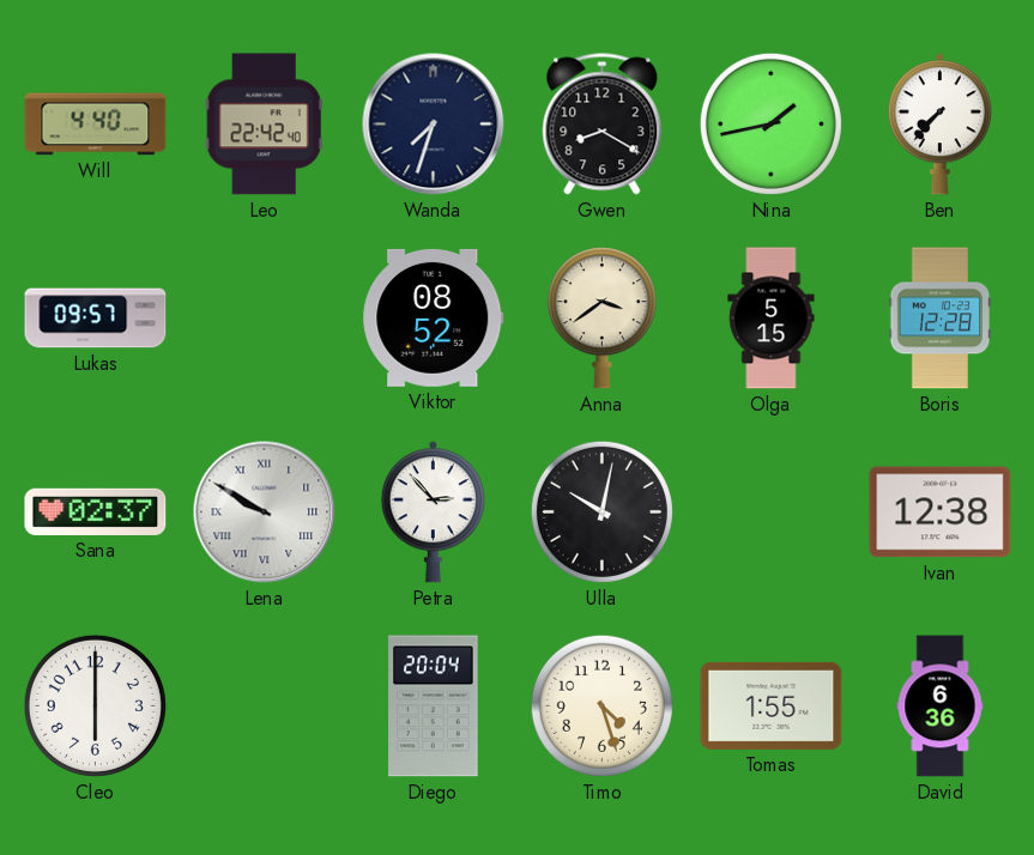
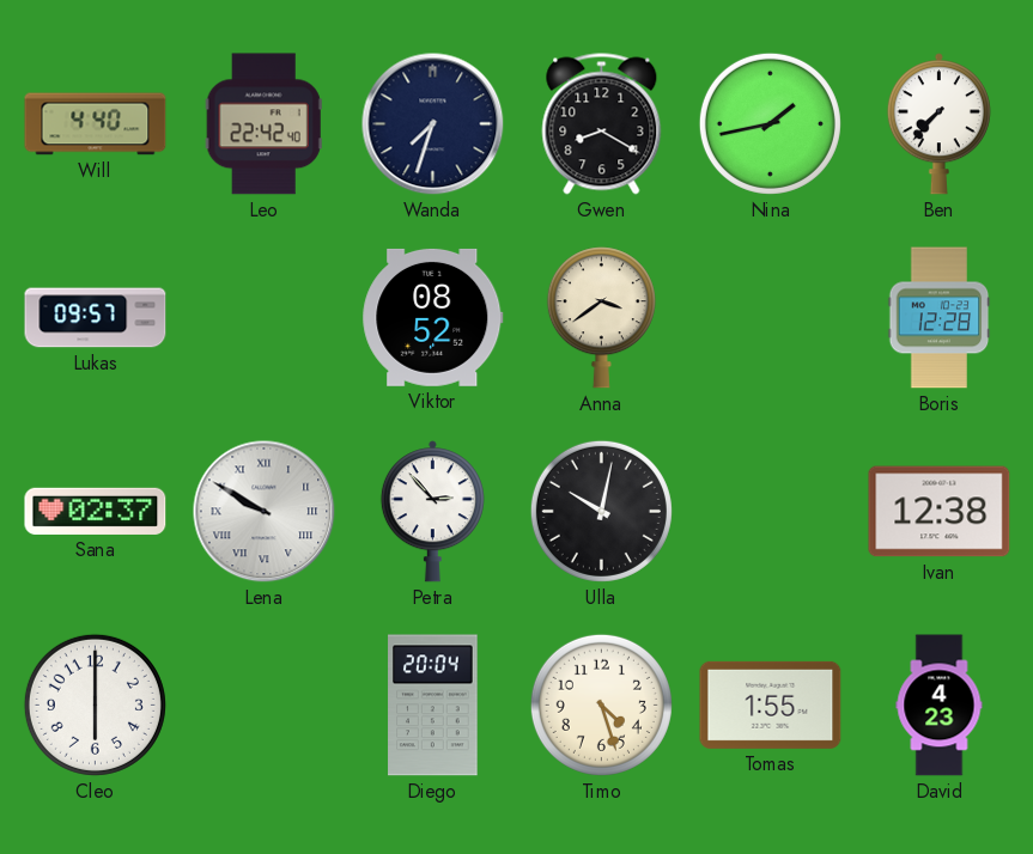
Olga: 5:15 -> none (772, 319)
David: 6:36 -> 4:23 (940, 706)
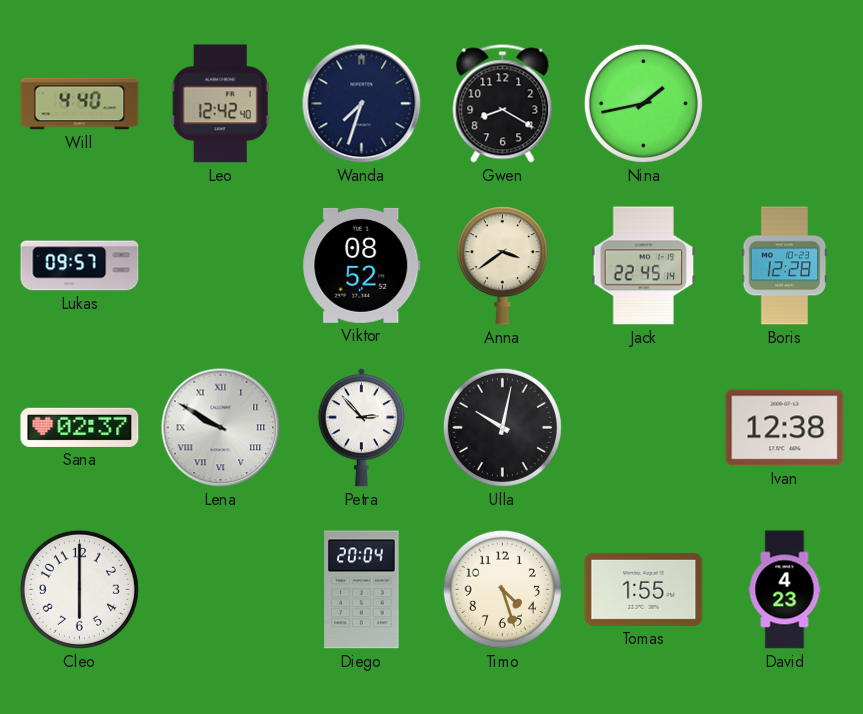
Leo: 22:42 -> 12:42 (220, 104)
Ben: 7:37 -> none (938, 124)
Jack: none -> 22:45 (644, 266)
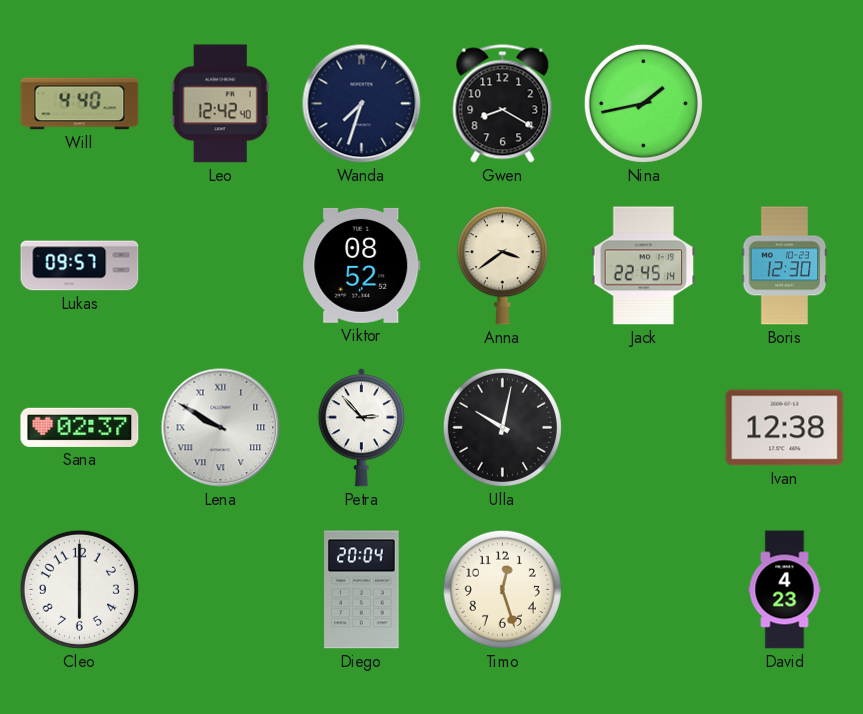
Boris: 12:28 -> 12:30 (785, 266)
Timo: 4:27 -> 12:27 (502, 589)
Tomas: 1:55 -> none (644, 589)
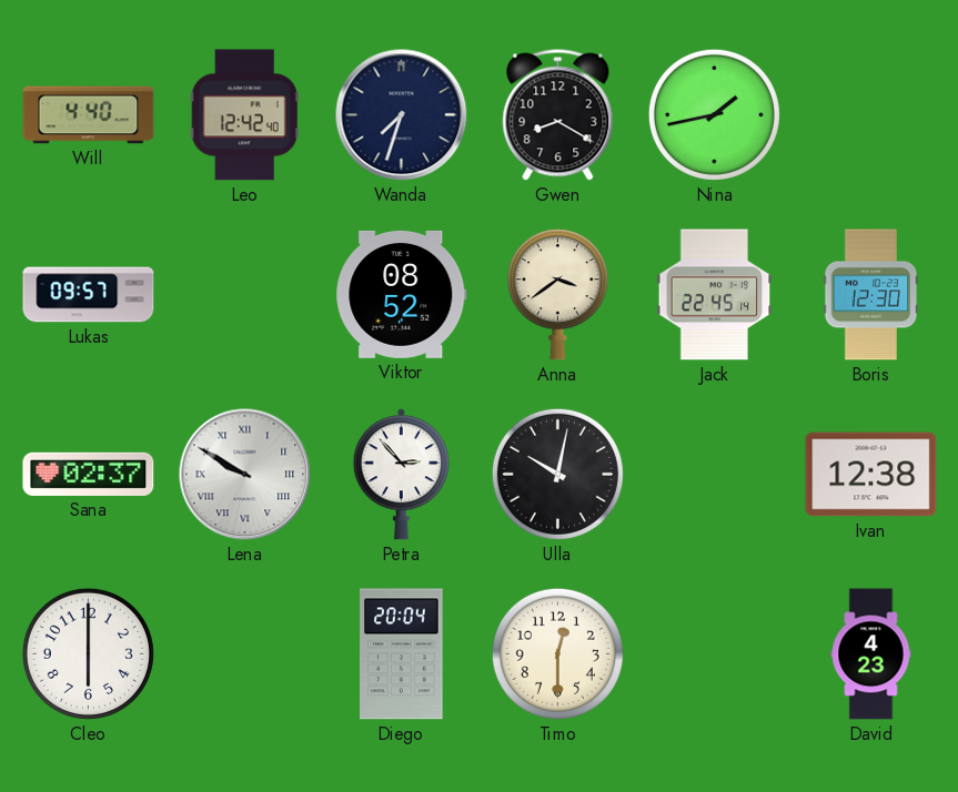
Timo: 12:27 -> 12:30 (557, 653)
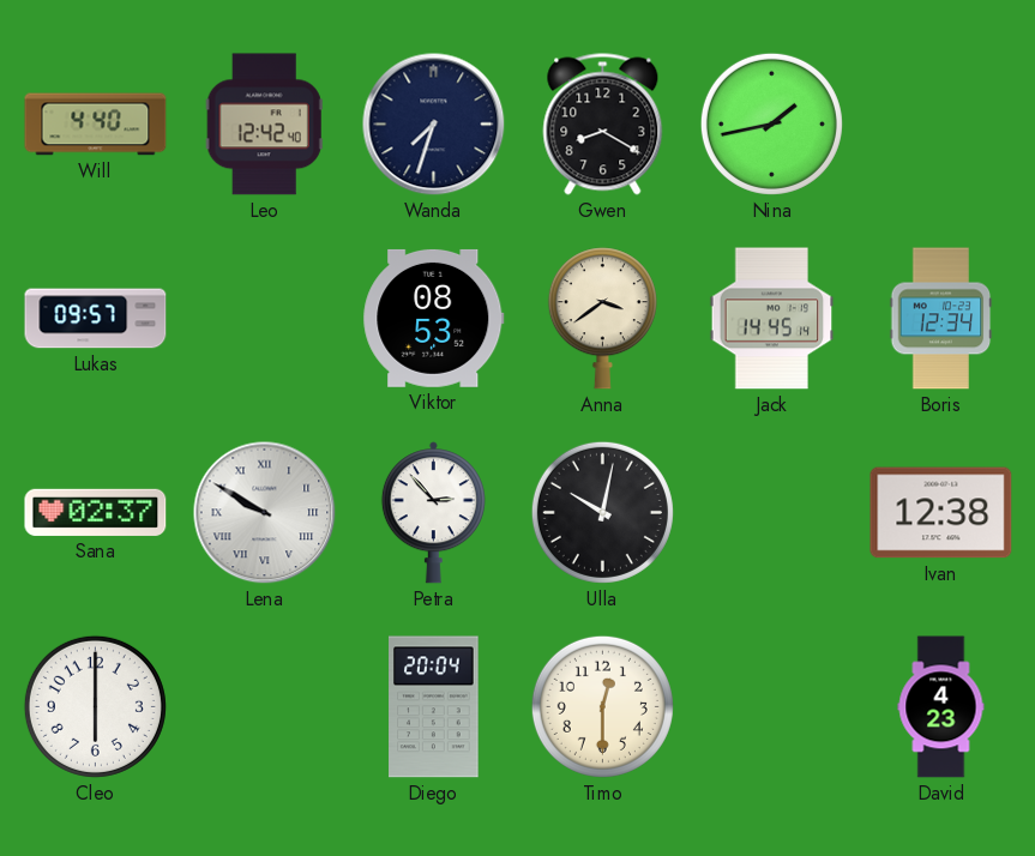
Viktor: 08:52 -> 08:53 (434, 318)
Jack: 22:45 -> 14:45 (772, 319)
Boris: 12:30 -> 12:34 (941, 319)
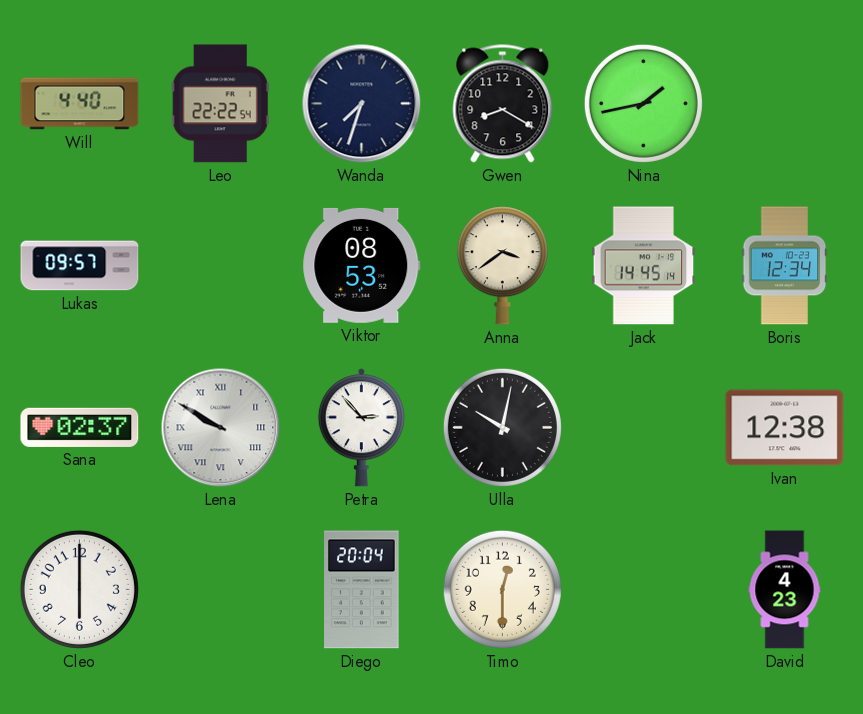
Leo: 12:42 -> 22:22 (220, 104)
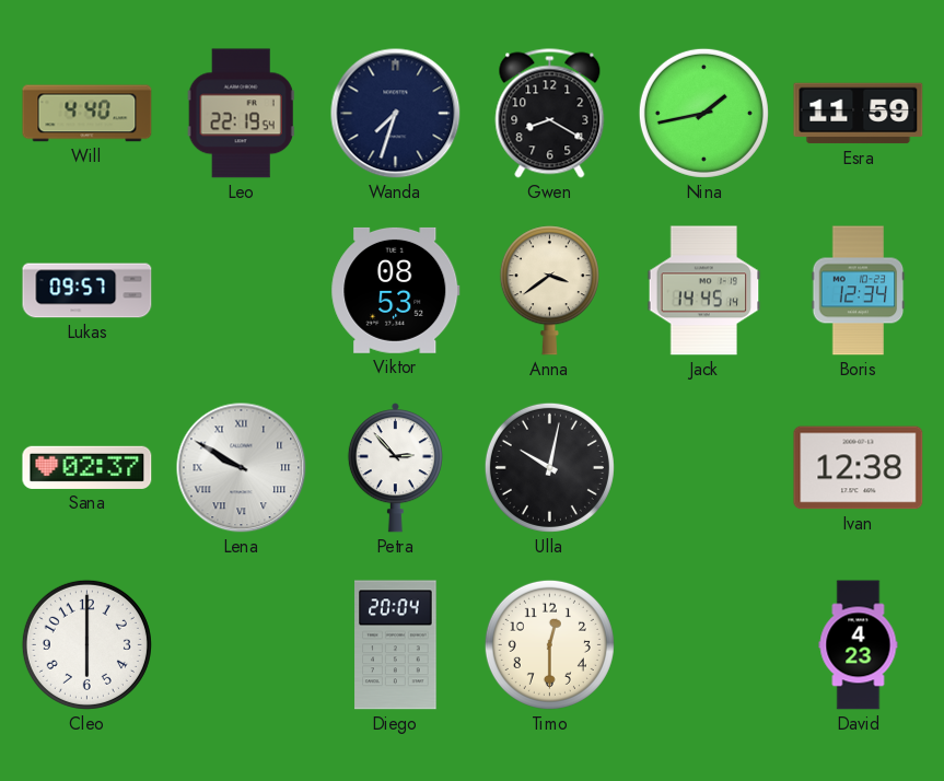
Leo: 22:22 -> 22:19 (241, 114)
Esra: none -> 11:59 (859, 114)
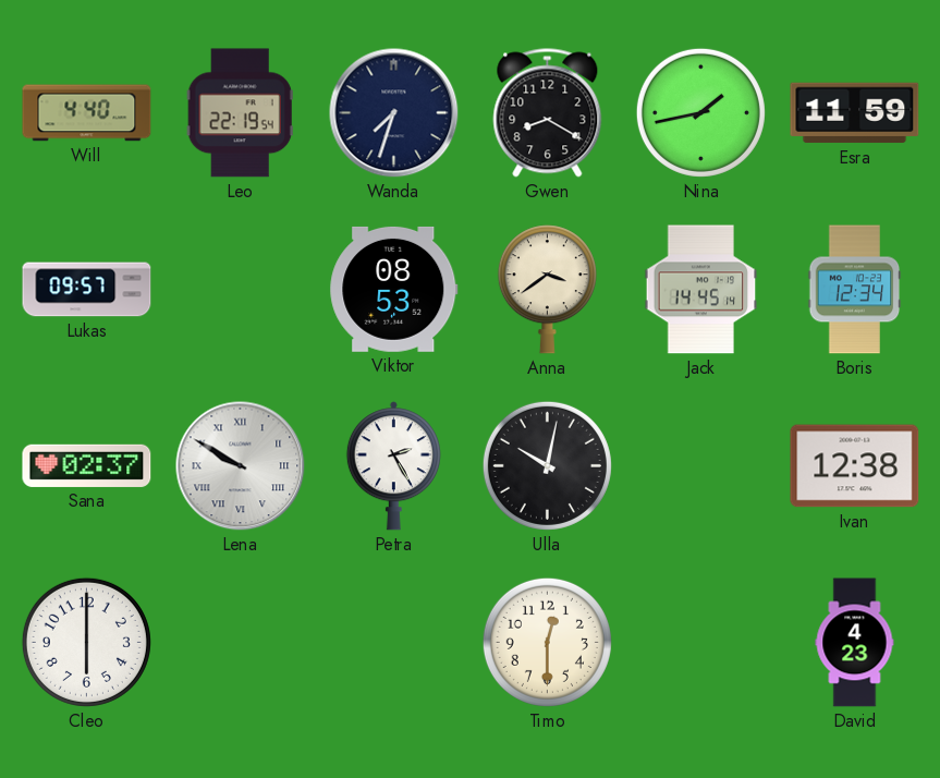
Petra: 2:53 -> 2:25 (393, 466)
Diego: 20:04 -> none (396, 645)
